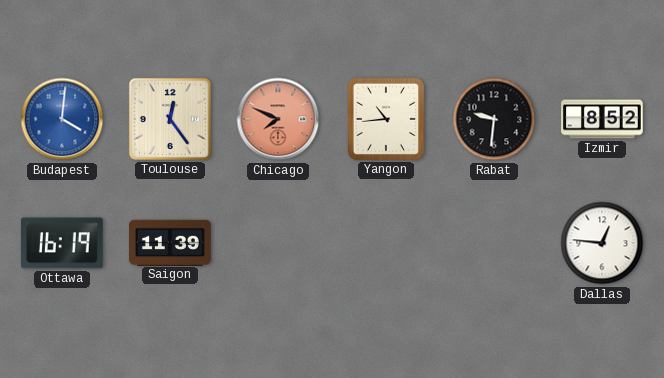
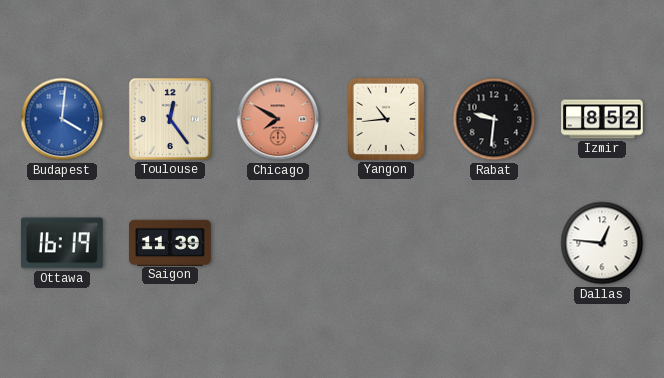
Chicago: 7:49 -> 7:50 (278, 119)
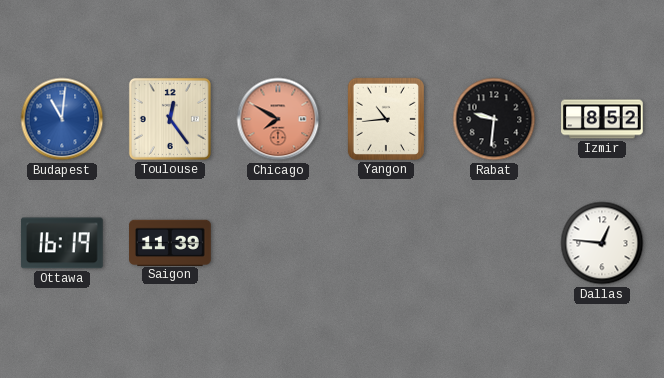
Budapest: 4:01 -> 11:01 (62, 119)
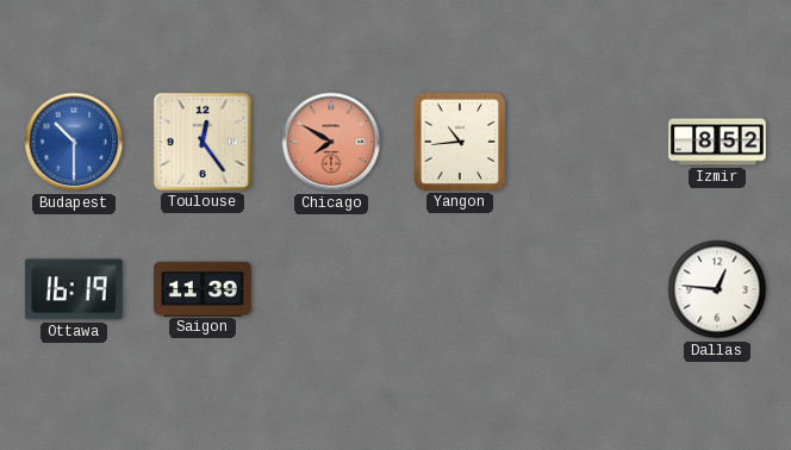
Budapest: 11:01 -> 10:30 (74, 142)
Rabat: 9:31 -> none (494, 119)
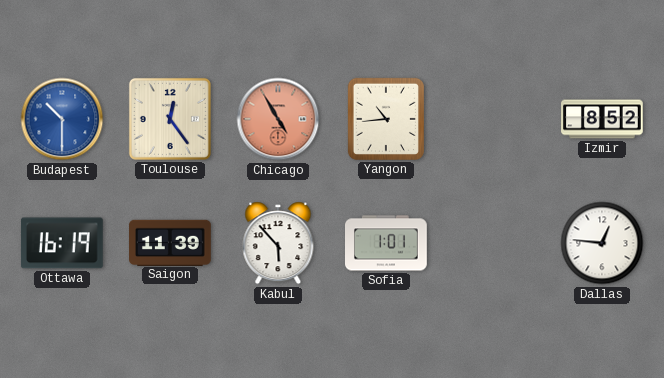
Chicago: 7:50 -> 4:55 (278, 119)
Kabul: none -> 5:53 (278, 243)
Sofia: none -> 1:01 (387, 243)
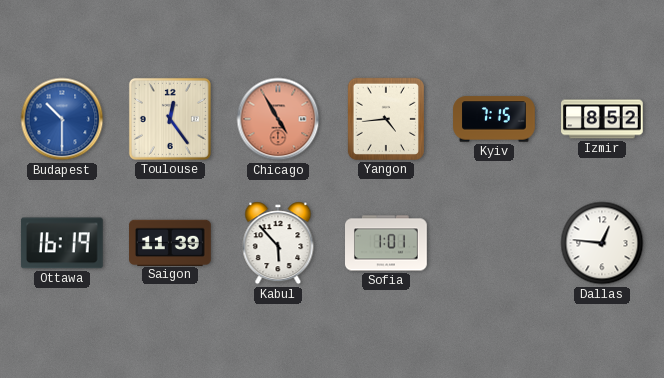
Yangon: 10:44 -> 4:44 (386, 119)
Kyiv: none -> 7:15 (494, 119)
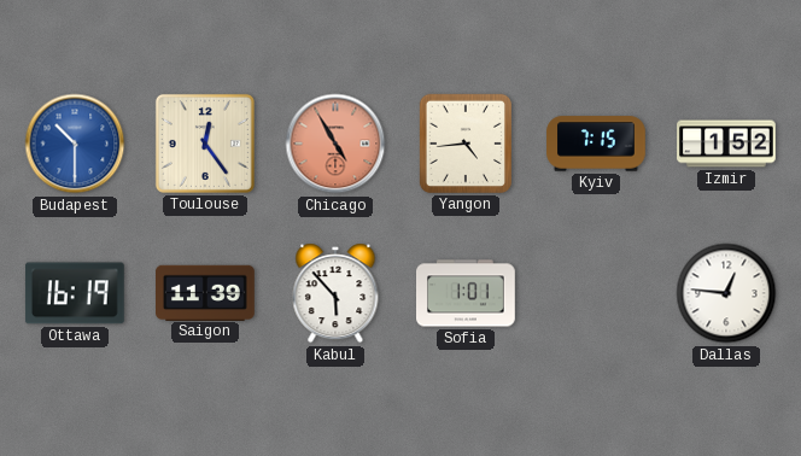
Izmir: 8:52 -> 1:52 (726, 144)
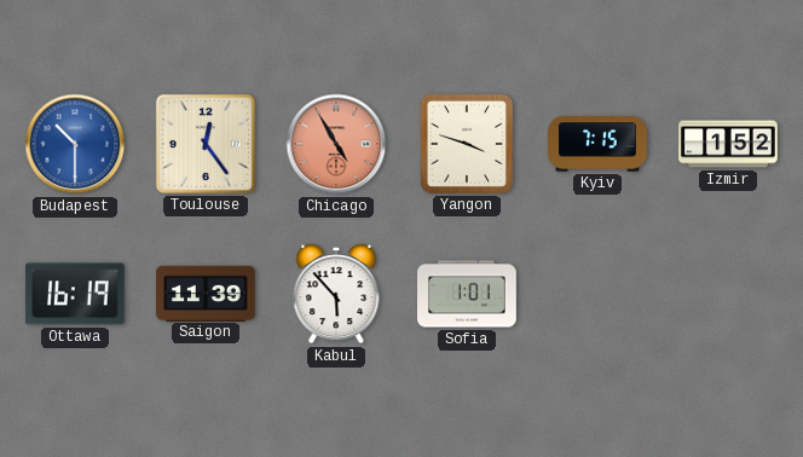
Yangon: 4:44 -> 3:48 (467, 144)
Dallas: 12:46 -> none (726, 293)
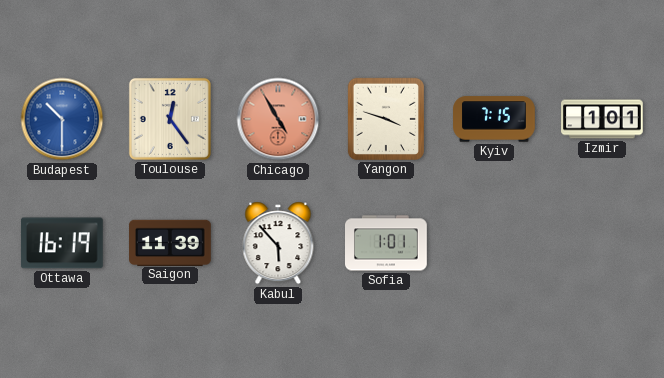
Izmir: 1:52 -> 1:01 (602, 119)
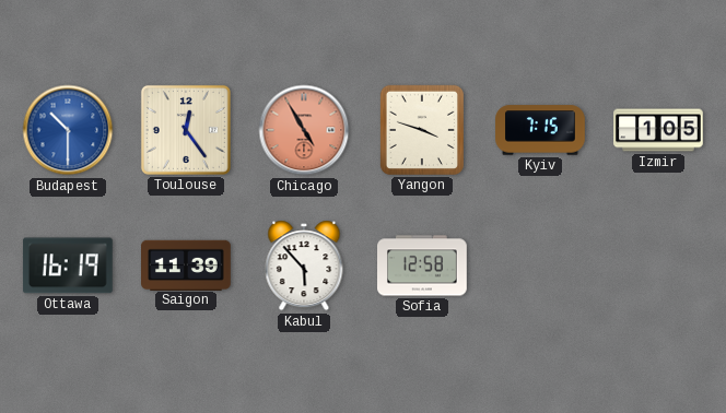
Izmir: 1:01 -> 1:05 (658, 130)
Sofia: 1:01 -> 12:58 (423, 265)
